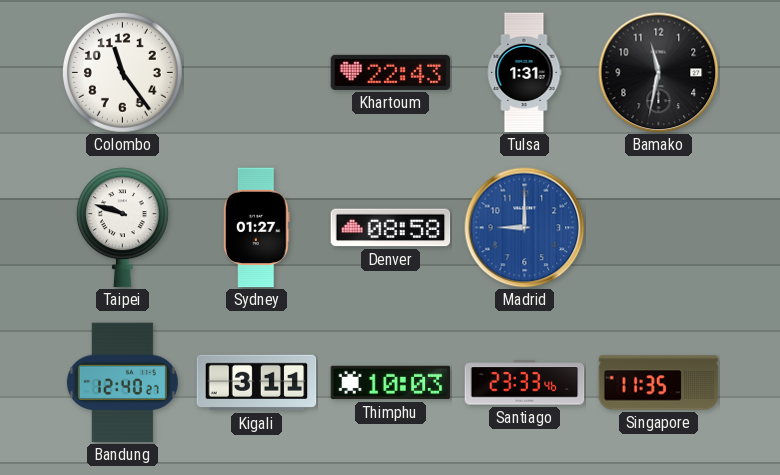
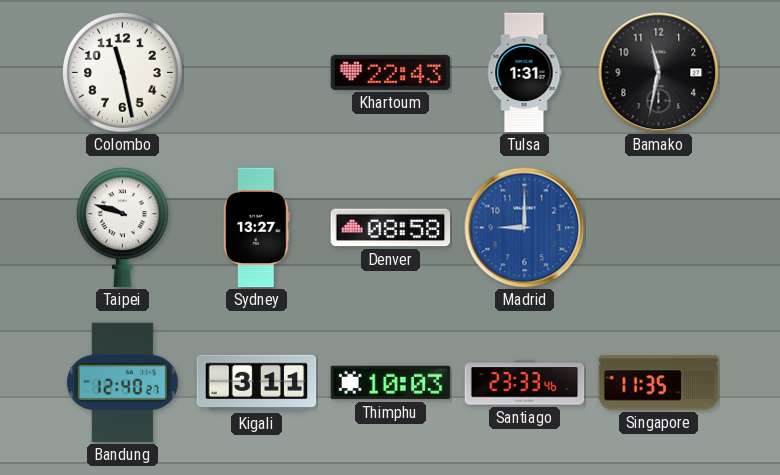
Colombo: 11:24 -> 11:28 (122, 72)
Sydney: 01:27 -> 13:27 (256, 228)
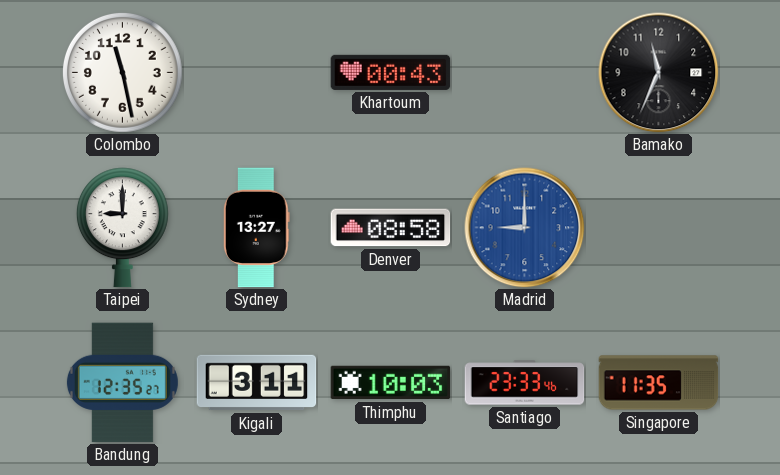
Khartoum: 22:43 -> 00:43 (391, 72)
Tulsa: 1:31 -> none (524, 73)
Bamako: 11:32 -> 11:34 (659, 73)
Taipei: 9:48 -> 9:00 (122, 228)
Bandung: 12:40 -> 12:35 (122, 383)
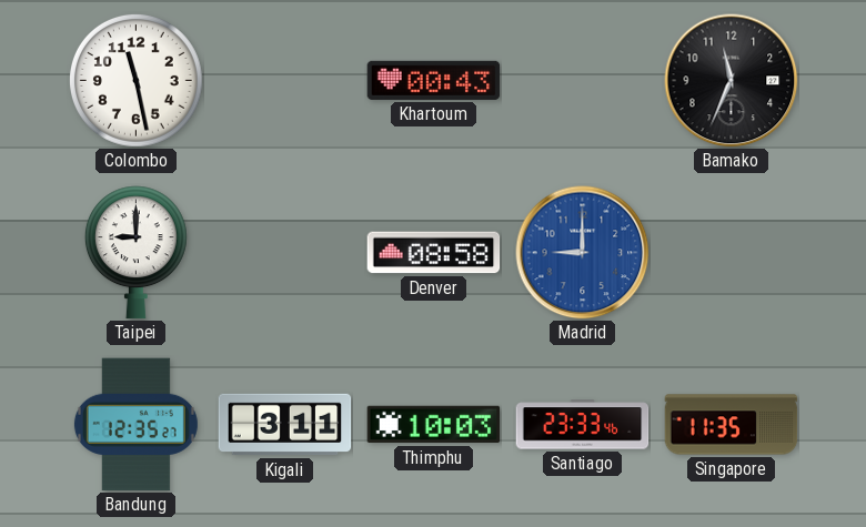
Sydney: 13:27 -> none (256, 228)
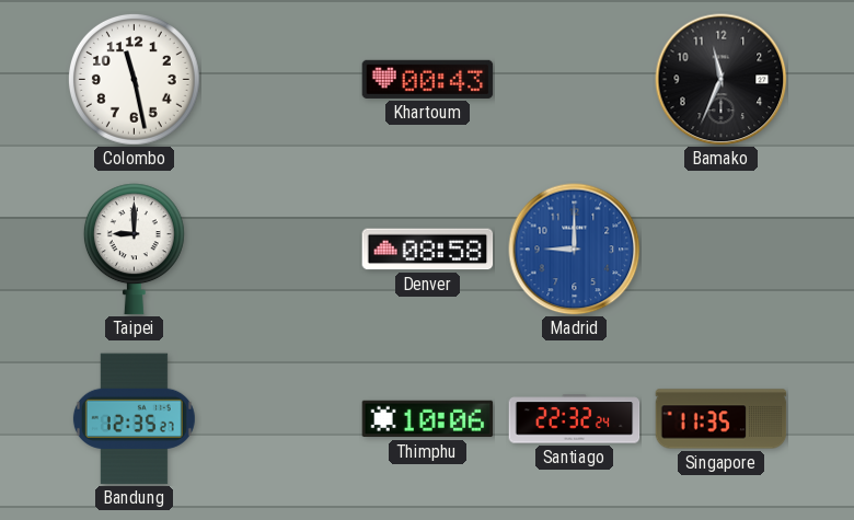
Kigali: 3:11 -> none (285, 425)
Thimphu: 10:03 -> 10:06 (428, 419)
Santiago: 23:33 -> 22:32 (575, 419)
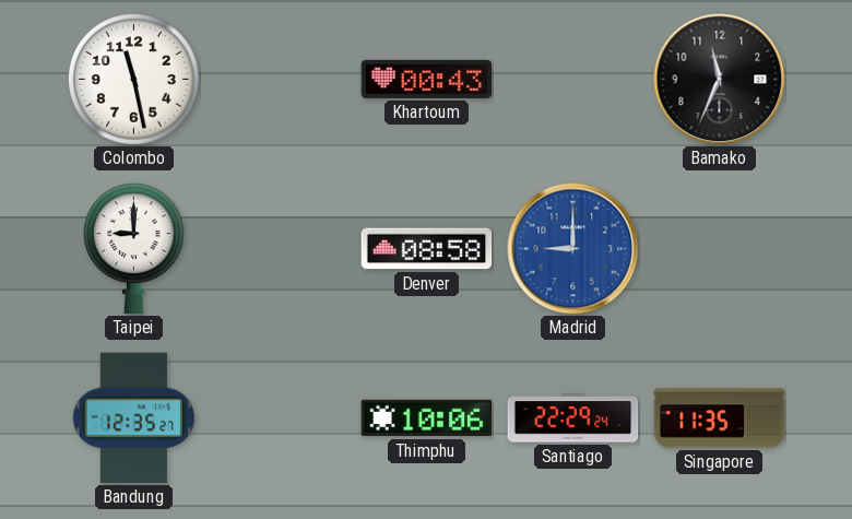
Santiago: 22:32 -> 22:29 (573, 418)
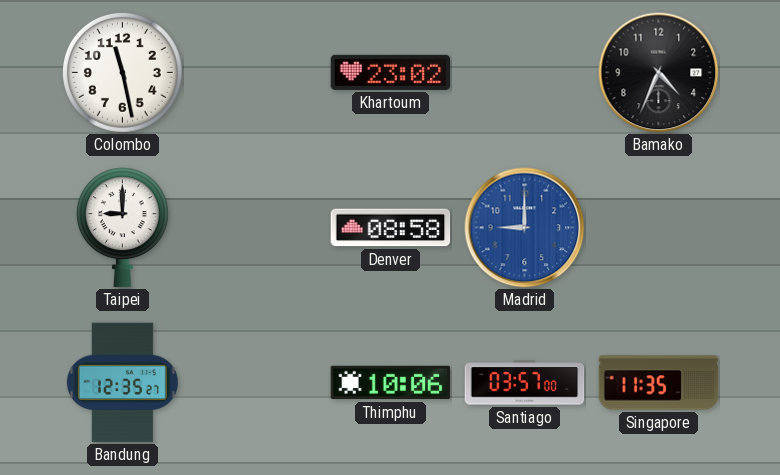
Khartoum: 00:43 -> 23:02 (391, 72)
Bamako: 11:34 -> 4:34 (659, 73)
Santiago: 22:29 -> 03:57 (525, 383)
